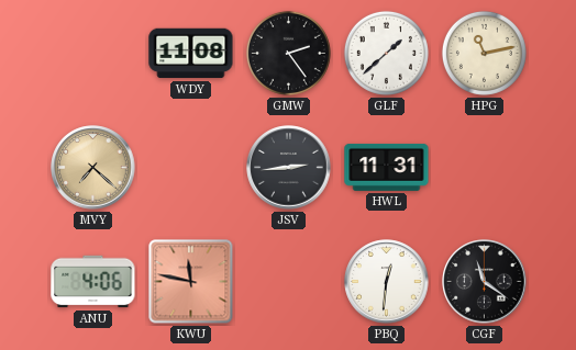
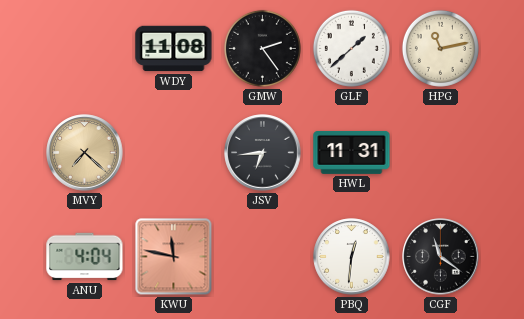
JSV: 2:44 -> 6:44 (263, 153)
ANU: 4:06 -> 4:04 (85, 257)
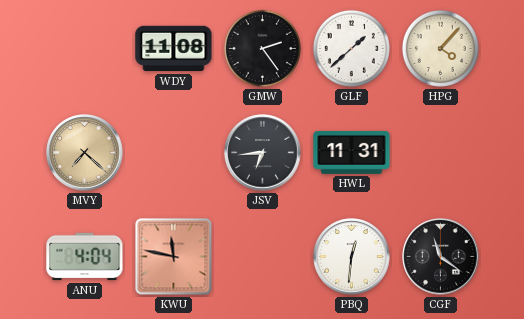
HPG: 11:13 -> 4:07 (440, 48)
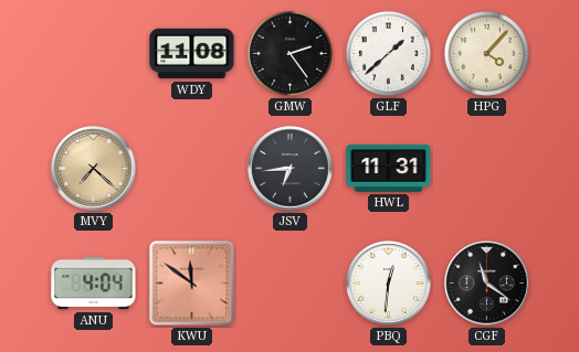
KWU: 11:47 -> 11:51 (192, 284)
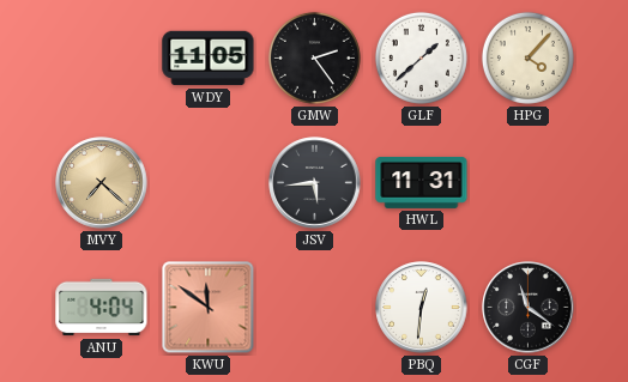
WDY: 11:08 -> 11:05 (209, 59)
JSV: 6:44 -> 5:44 (315, 183)
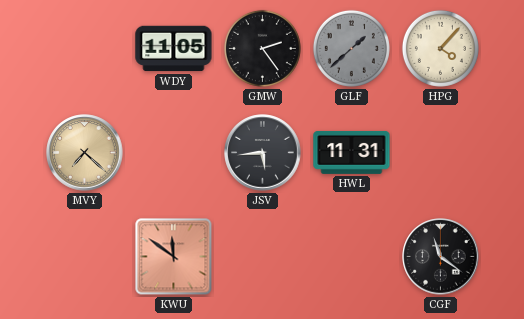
GLF dial: white -> grey (351, 48)
ANU: 4:04 -> none (102, 308)
PBQ: 12:31 -> none (422, 308)
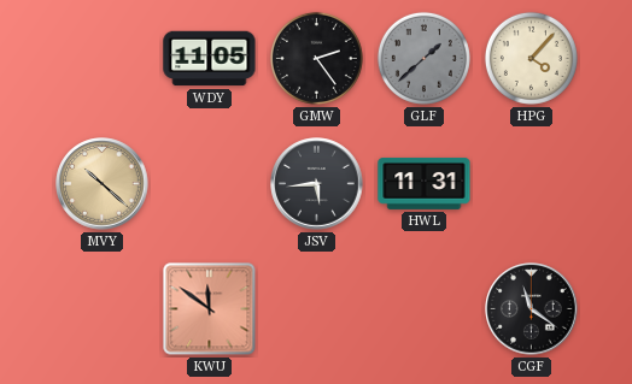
MVY: 7:22 -> 10:22 (103, 184)
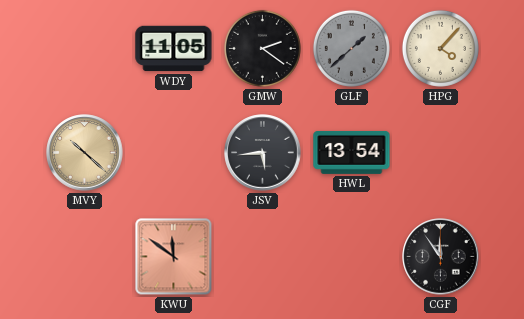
GMW: 2:24 -> 2:21 (262, 48)
HWL: 11:31 -> 13:54 (352, 152)
CGF: 11:21 -> 11:54 (441, 257)
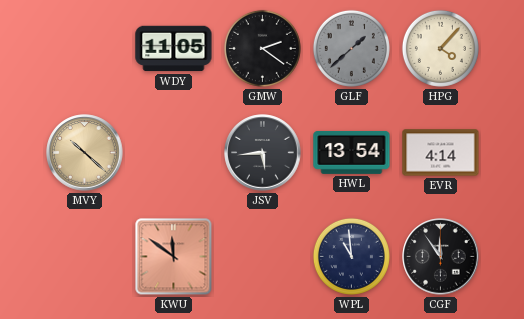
EVR: none -> 4:14 (441, 153)
WPL: none -> 10:59 (351, 256)
